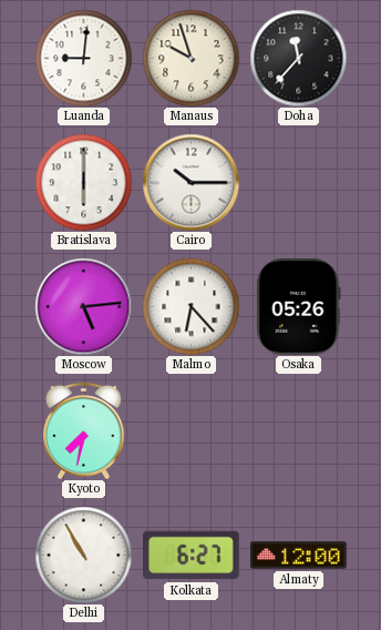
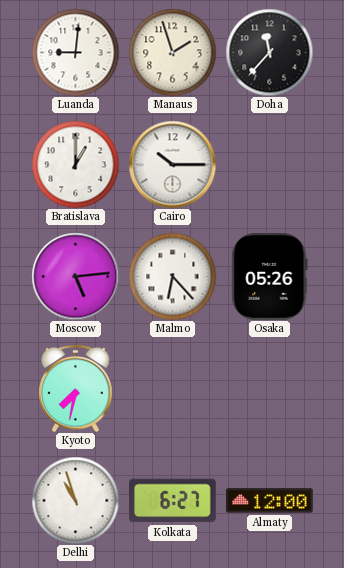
Manaus: 9:57 -> 1:57 (172, 52)
Bratislava: 6:00 -> 1:00 (75, 164)
Delhi: 10:55 -> 10:57 (75, 500)
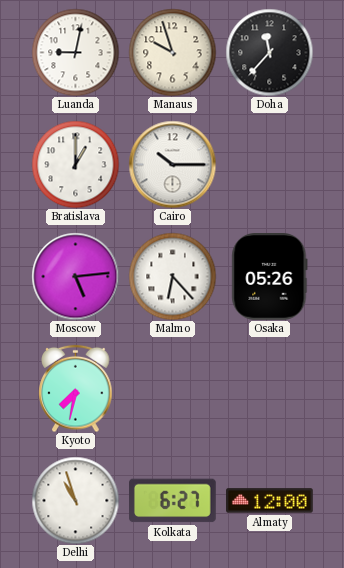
Luanda: 9:01 -> 9:02 (75, 52)
Manaus: 1:57 -> 9:57 (172, 52)
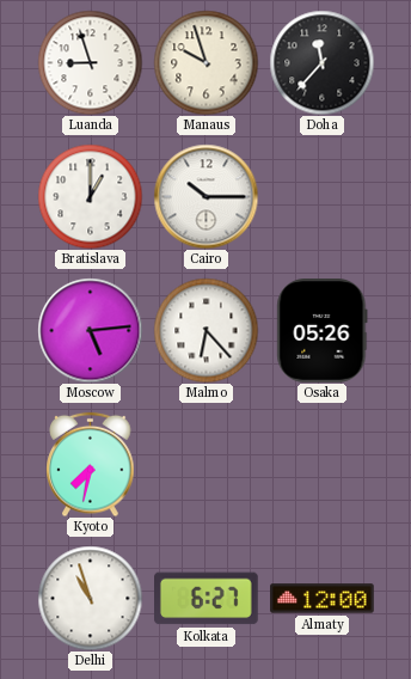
Luanda: 9:02 -> 8:57 (90, 62)
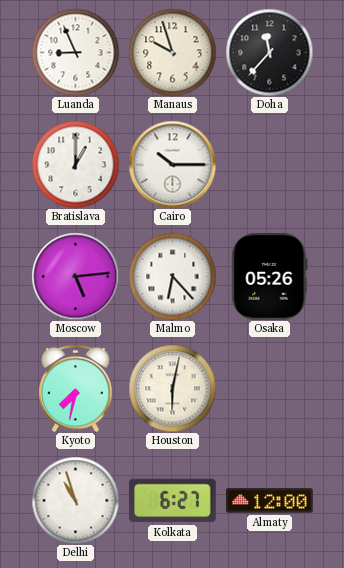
Luanda: 8:57 -> 8:56 (75, 52)
Houston: none -> 6:02 (172, 388)
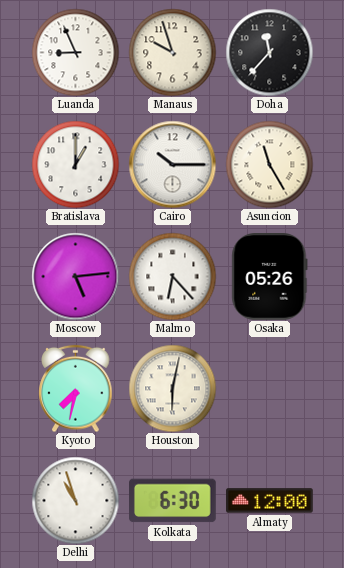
Asuncion: none -> 11:25 (269, 164)
Kolkata: 6:27 -> 6:30 (173, 501)
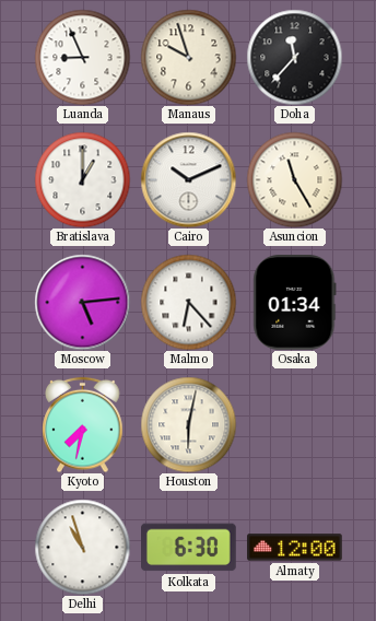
Cairo: 10:15 -> 10:11 (188, 179)
Osaka: 05:26 -> 01:34 (295, 303)
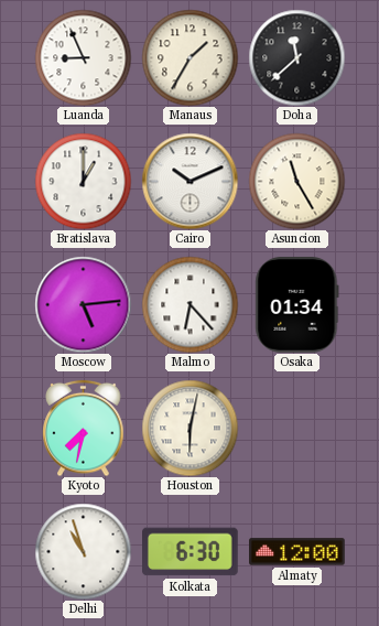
Manaus: 9:57 -> 1:35 (189, 57)
Doha: 11:37 -> 11:38 (296, 57)
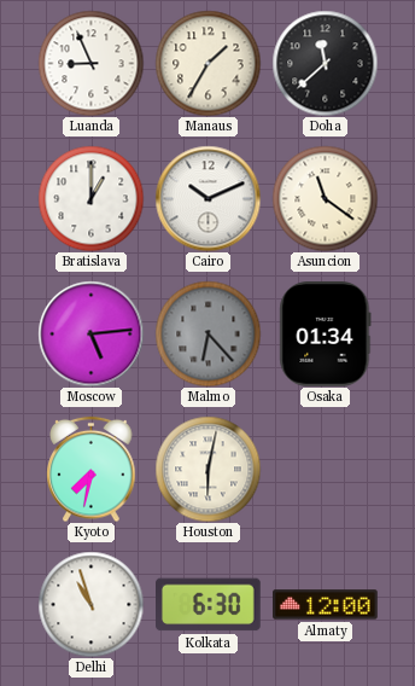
Asuncion: 11:25 -> 11:21 (325, 198)
Malmo dial: white -> grey (207, 333)
